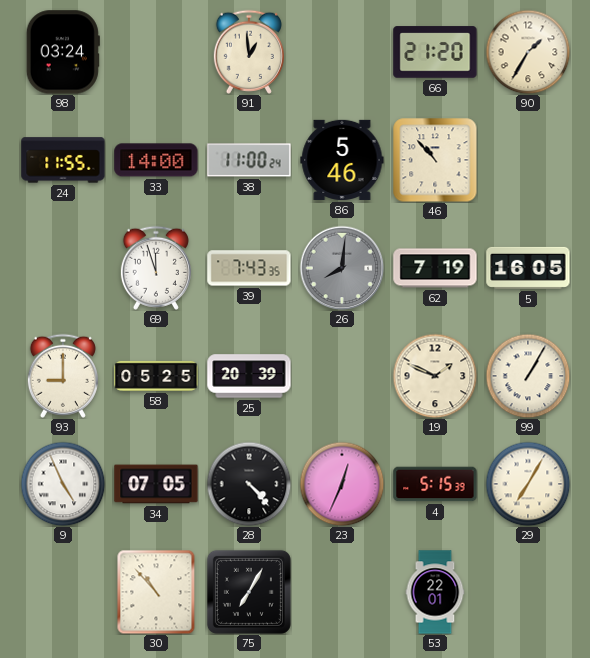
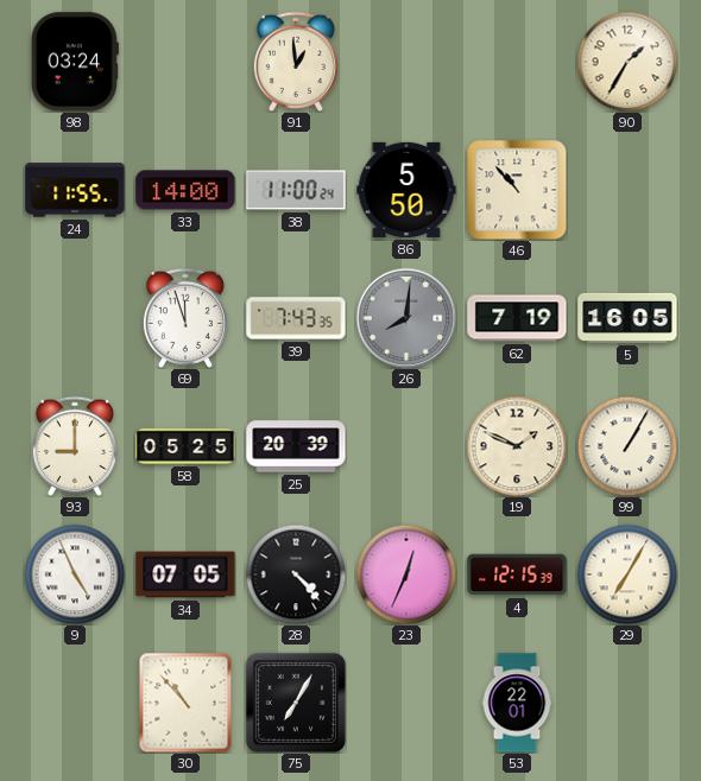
66: 21:20 -> none (435, 52)
86: 5:46 -> 5:50 (406, 190)
4: 5:15 -> 12:15 (517, 574)
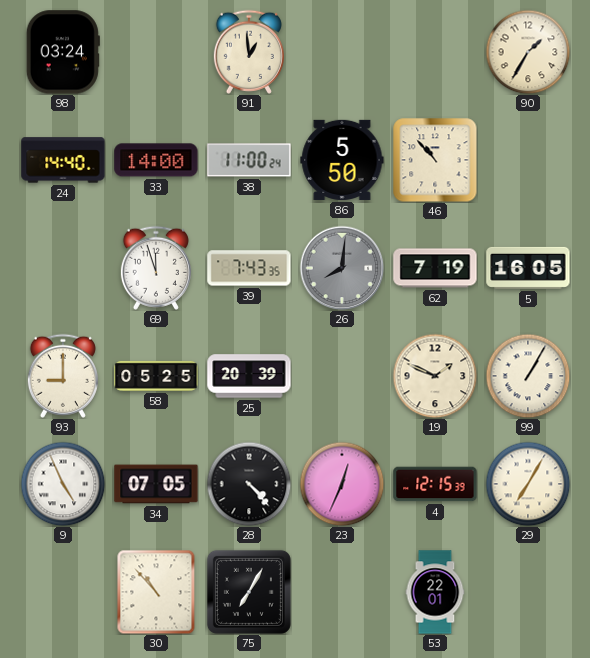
24: 11:55 -> 14:40 (63, 160)
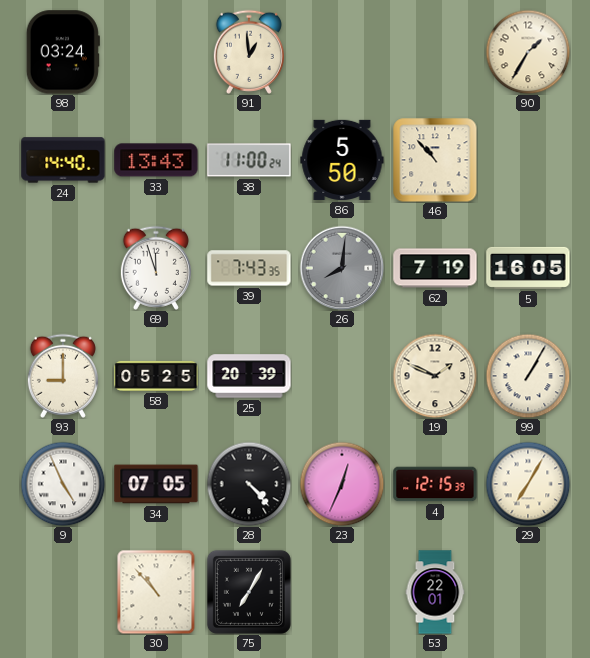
33: 14:00 -> 13:43 (156, 160)
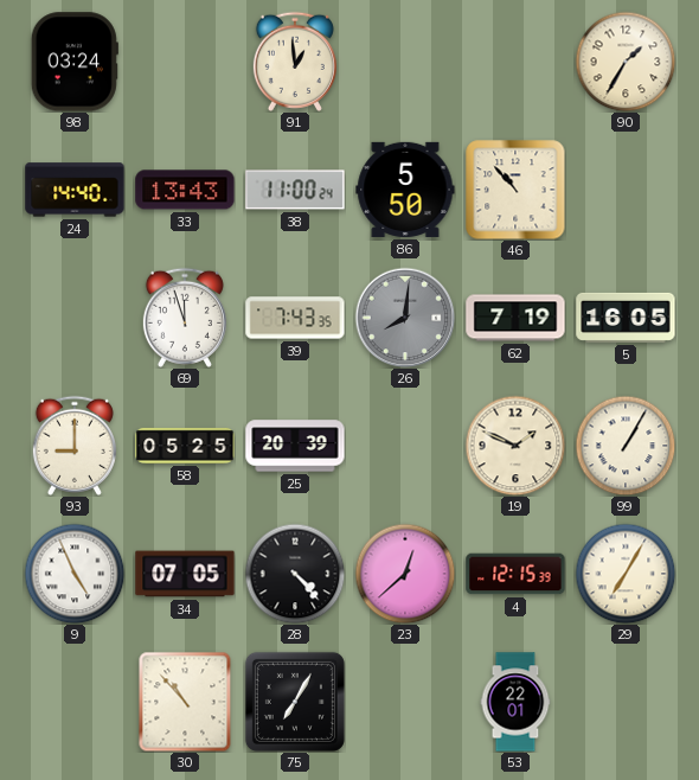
23: 12:34 -> 12:38 (405, 574)
